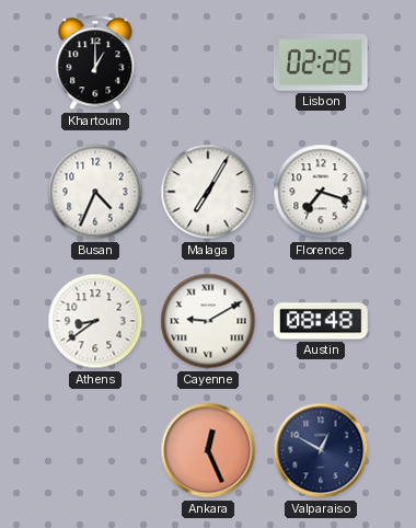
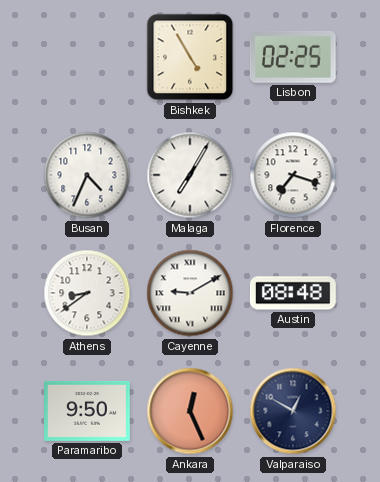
Khartoum: 1:00 -> none (95, 62)
Bishkek: none -> 4:55 (190, 57)
Paramaribo: none -> 9:50 (88, 411)
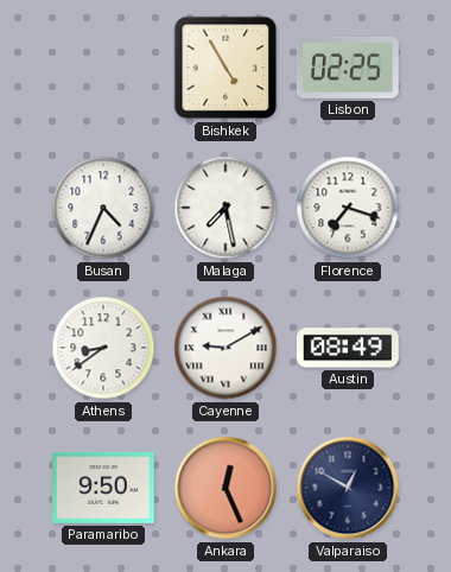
Malaga: 7:05 -> 7:28 (225, 208)
Austin: 08:48 -> 08:49 (349, 348)
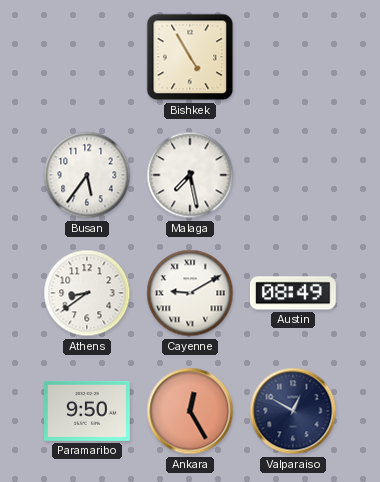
Lisbon: 02:25 -> none (348, 68)
Busan: 4:34 -> 5:36 (87, 175)
Florence: 7:18 -> none (348, 208)
Ankara: 12:26 -> 12:25 (190, 411)
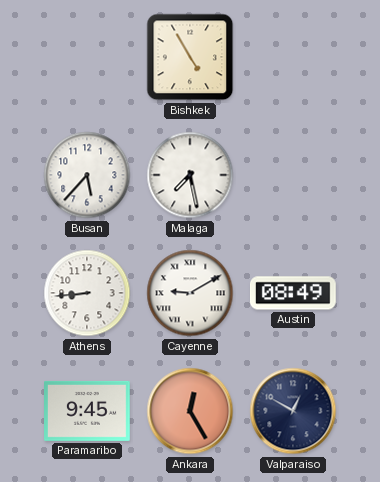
Busan: 5:36 -> 5:37 (87, 175)
Athens: 8:39 -> 8:44 (87, 293)
Paramaribo: 9:50 -> 9:45 (88, 411)
